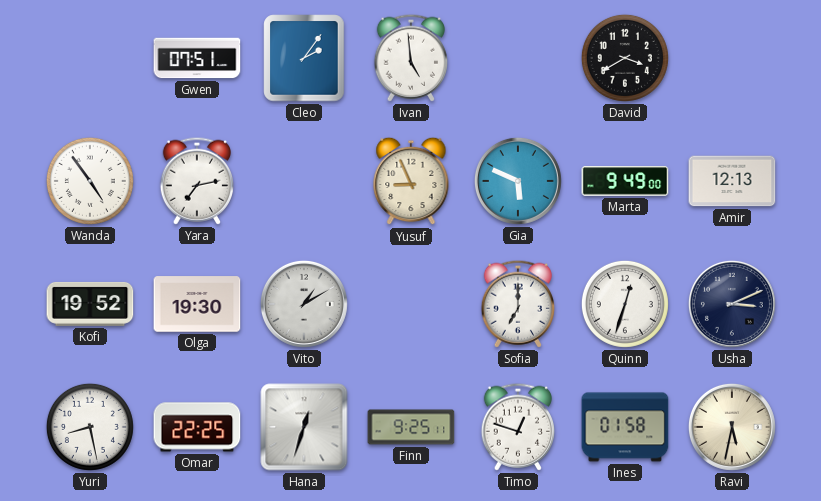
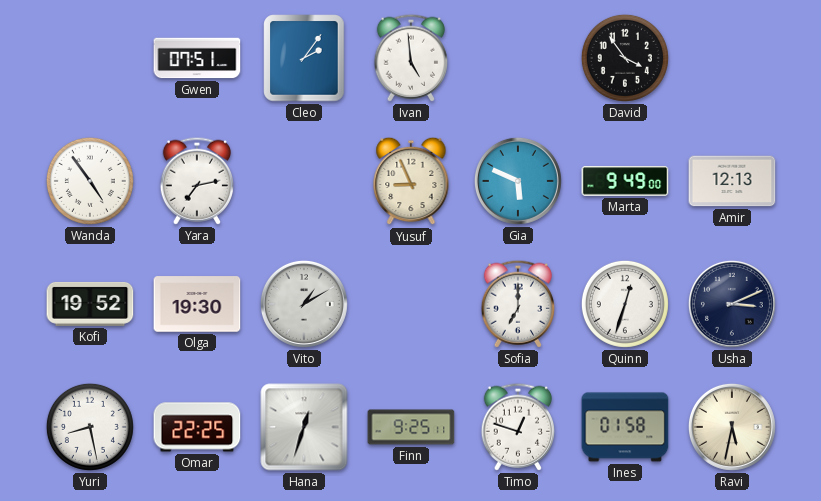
David: 3:40 -> 3:54 (625, 58)
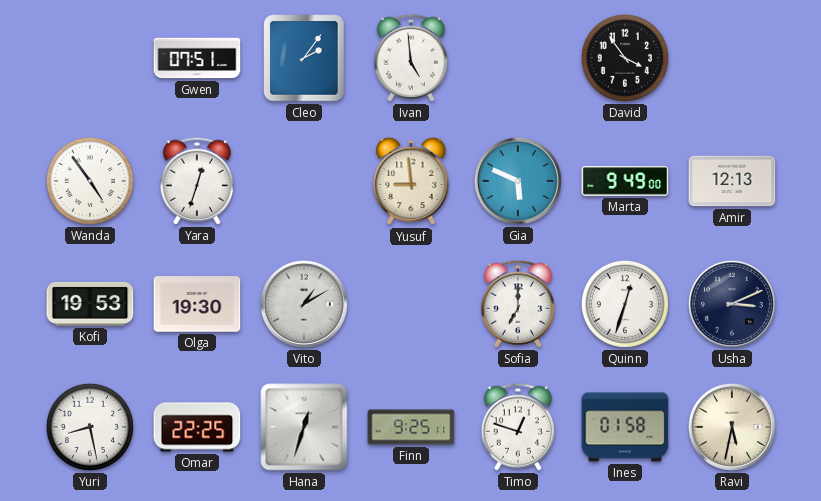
Yara: 7:13 -> 12:33 (196, 181)
Yusuf: 8:56 -> 8:59 (411, 181)
Kofi: 19:52 -> 19:53 (90, 304)
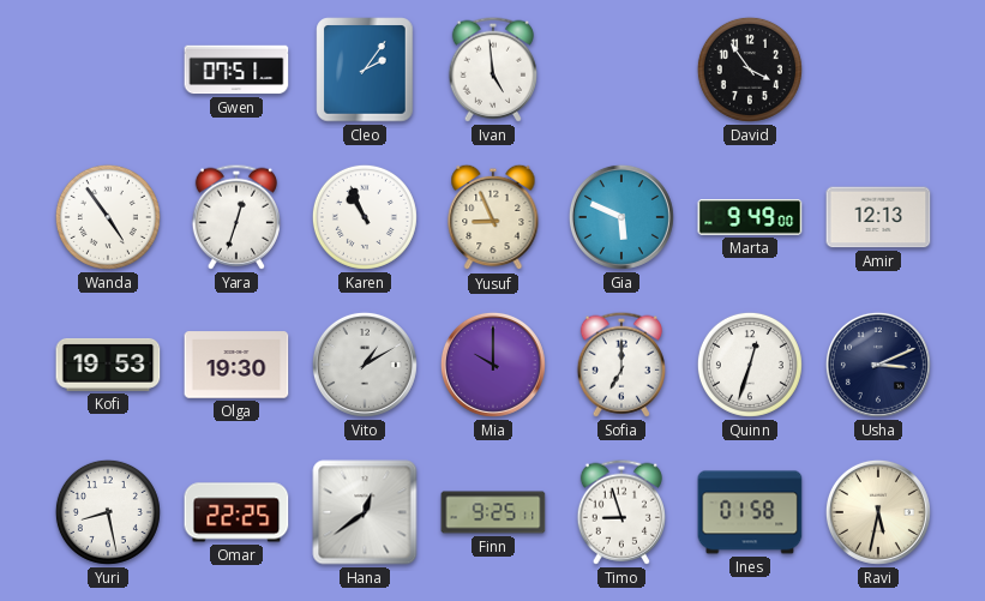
Karen: none -> 10:56 (365, 217)
Yusuf: 8:59 -> 8:56 (493, 217)
Mia: none -> 10:00 (493, 365)
Hana: 12:33 -> 12:39 (365, 512)
Timo: 12:48 -> 8:57 (620, 512)
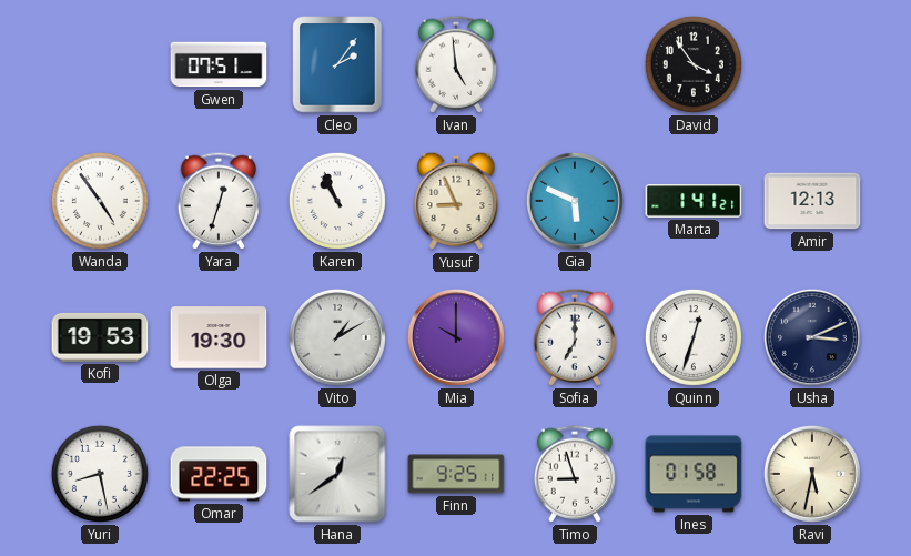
Marta: 9:49 -> 1:41 (694, 201)
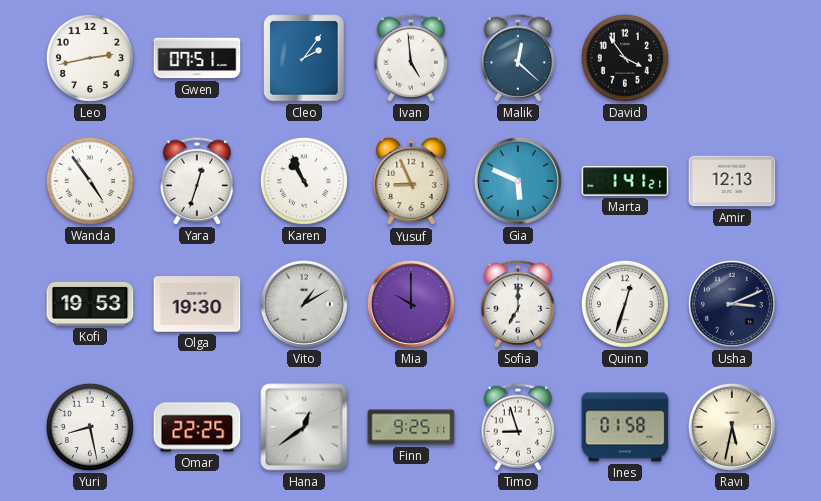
Leo: none -> 2:43 (90, 58)
Malik: none -> 12:22 (517, 58)
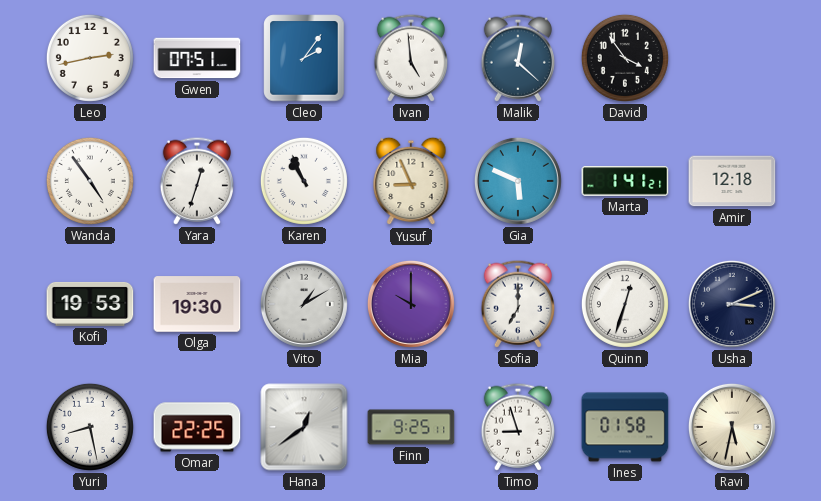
Amir: 12:13 -> 12:18 (732, 181)
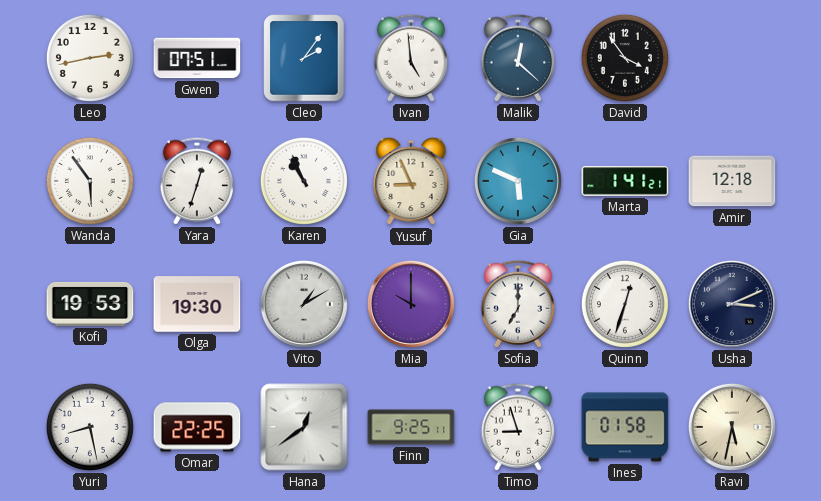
Wanda: 4:54 -> 5:54 (90, 181)
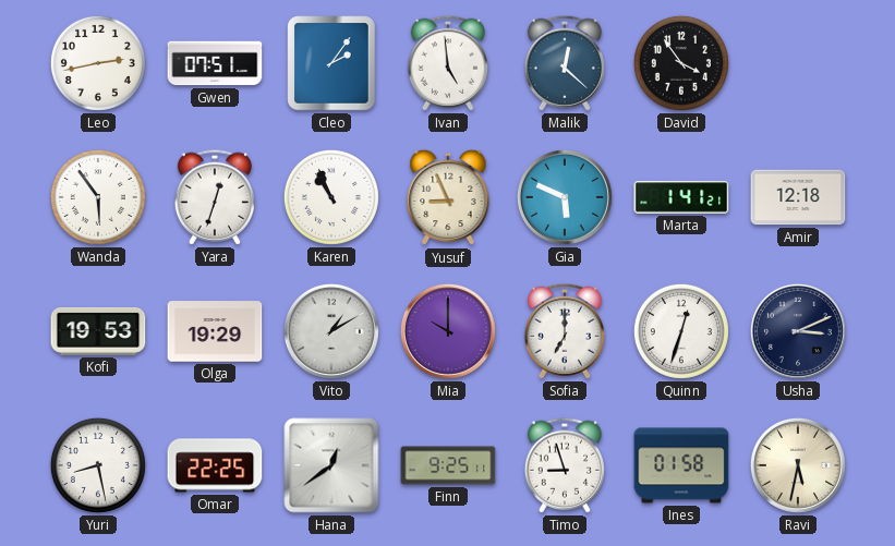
Olga: 19:30 -> 19:29 (215, 331)
